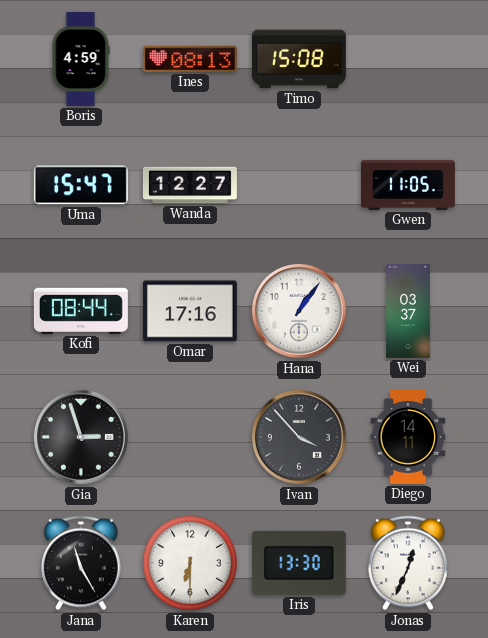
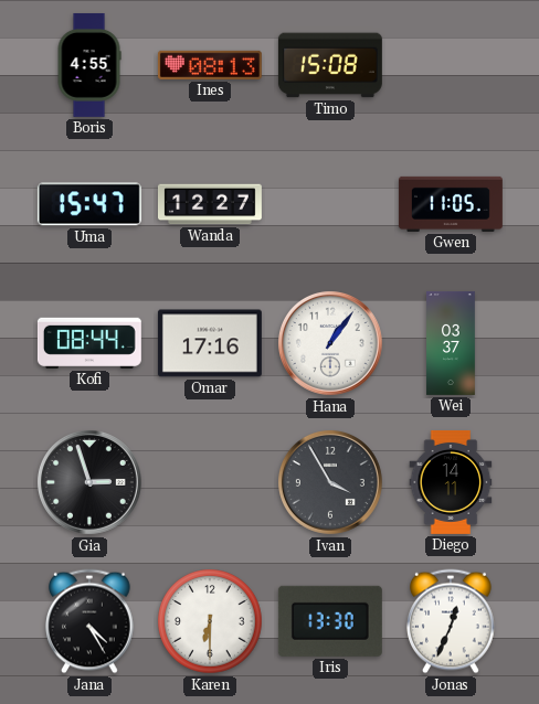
Boris: 4:59 -> 4:55 (89, 65)
Ivan: 3:53 -> 3:55 (330, 482)
Jana: 11:25 -> 4:25 (89, 621)
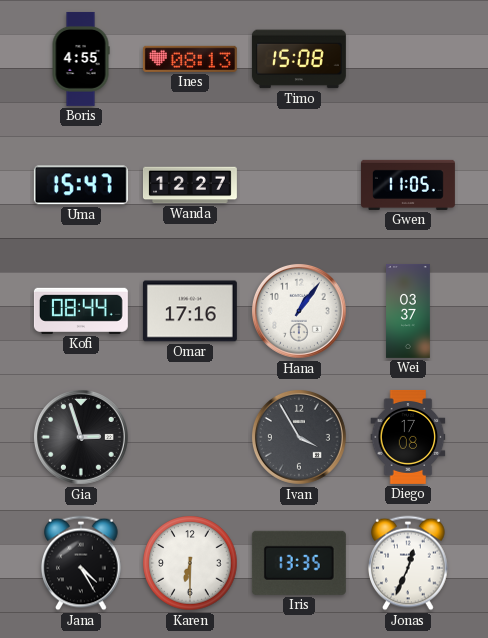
Diego: 14:11 -> 17:08 (408, 437)
Iris: 13:30 -> 13:35 (299, 563)
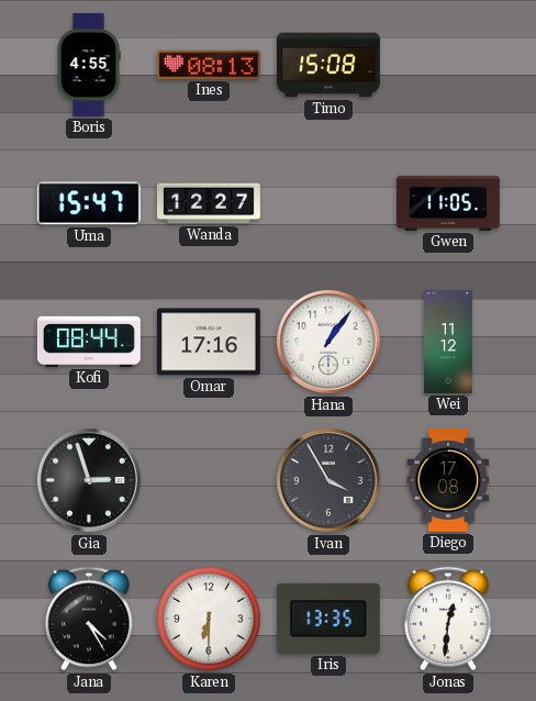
Wei: 03:37 -> 11:12 (448, 342)
Jonas: 12:34 -> 12:31 (448, 619)
